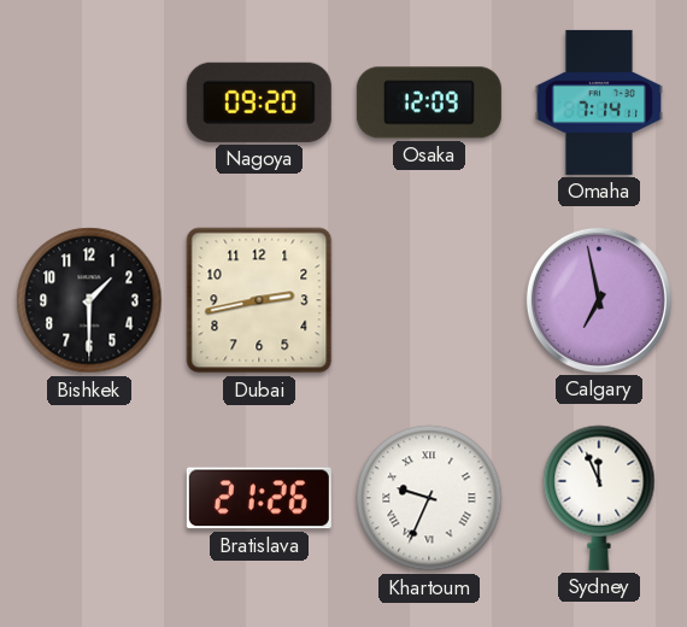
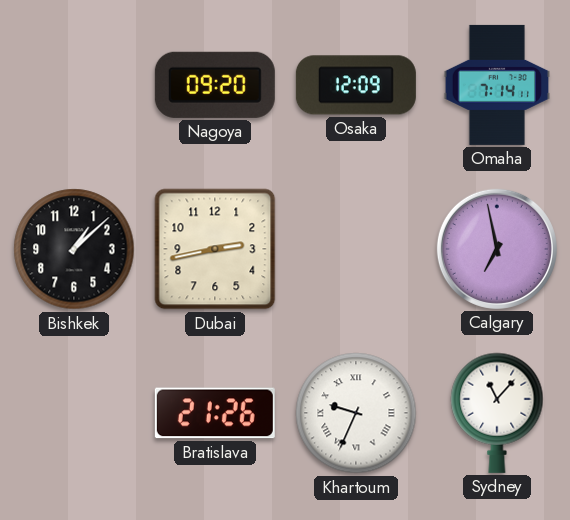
Bishkek: 1:30 -> 1:08 (74, 249)
Sydney: 11:56 -> 11:07 (497, 413)
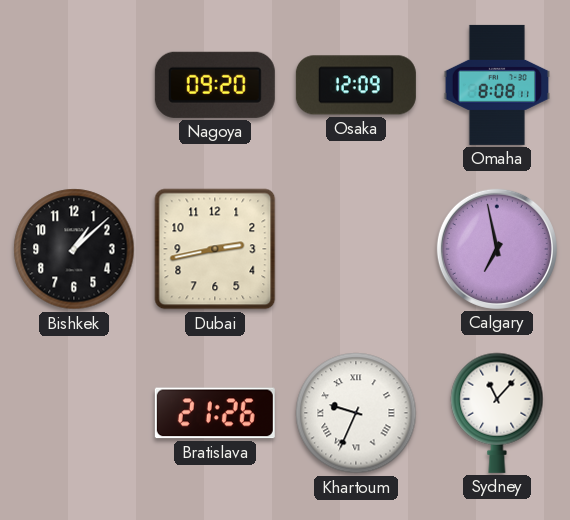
Omaha: 7:14 -> 8:08 (496, 85)
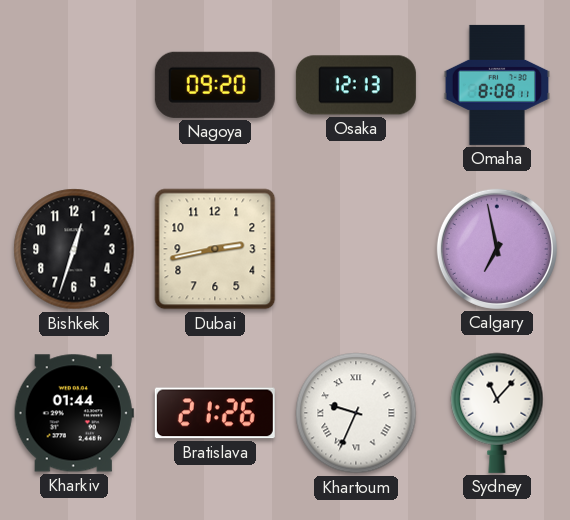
Osaka: 12:09 -> 12:13 (356, 85)
Bishkek: 1:08 -> 12:33 (74, 249)
Kharkiv: none -> 01:44 (74, 413)
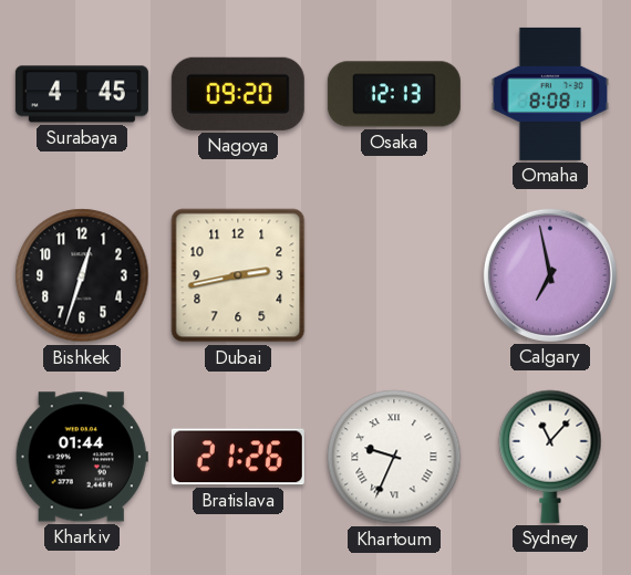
Surabaya: none -> 4:45 (82, 94)
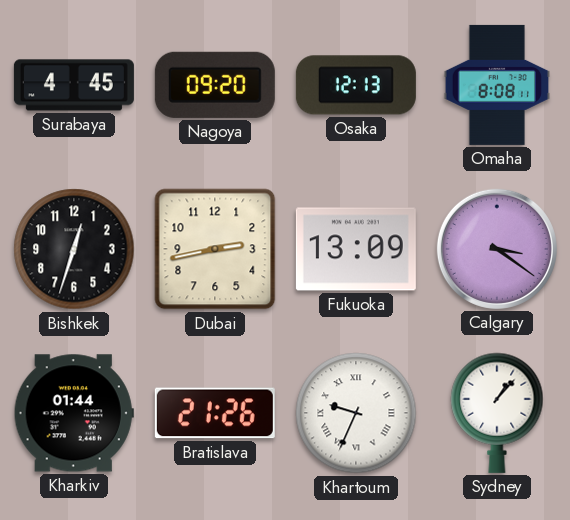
Fukuoka: none -> 13:09 (356, 249)
Calgary: 6:58 -> 3:21 (497, 249)
Sydney: 11:07 -> 1:07 (497, 413)
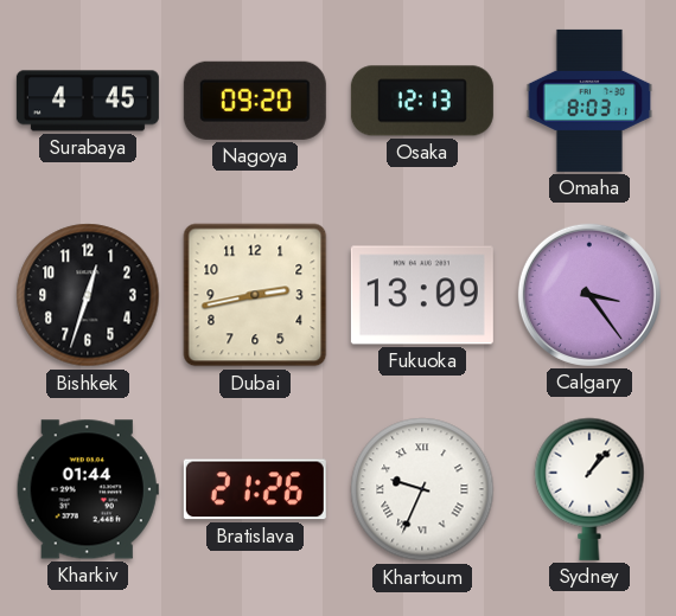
Omaha: 8:08 -> 8:03 (588, 101)
Calgary: 3:21 -> 3:24 (589, 295)
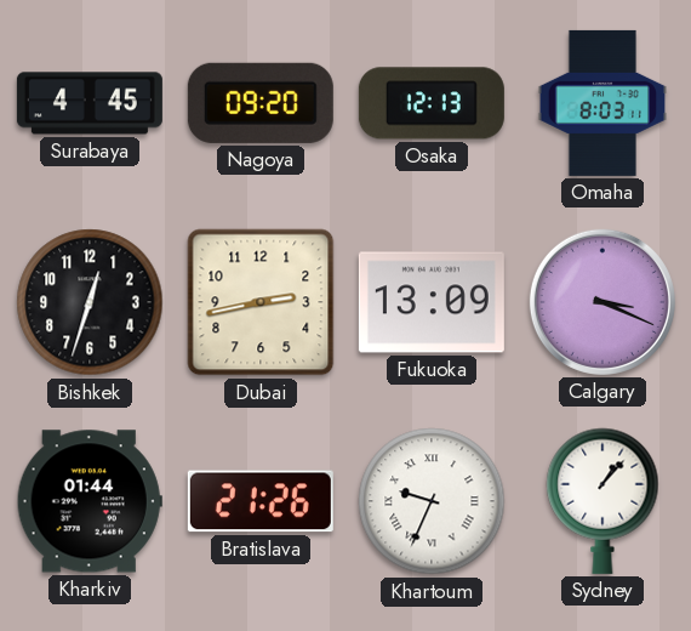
Calgary: 3:24 -> 3:19 (603, 302)
